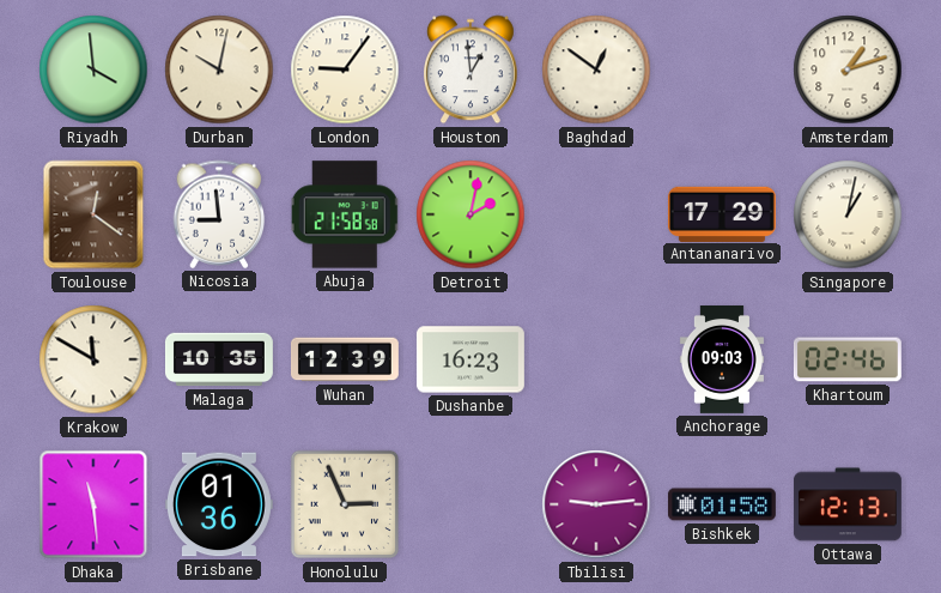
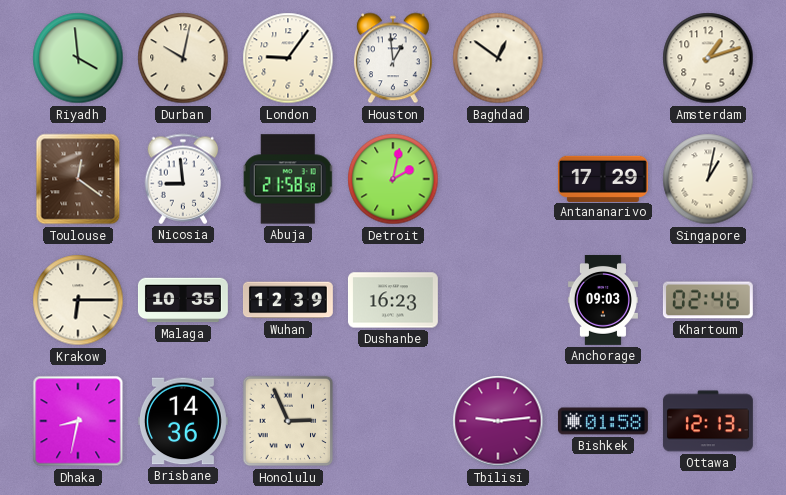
Krakow: 11:50 -> 6:15 (78, 300)
Dhaka: 11:29 -> 8:32 (78, 421)
Brisbane: 01:36 -> 14:36 (183, 421)
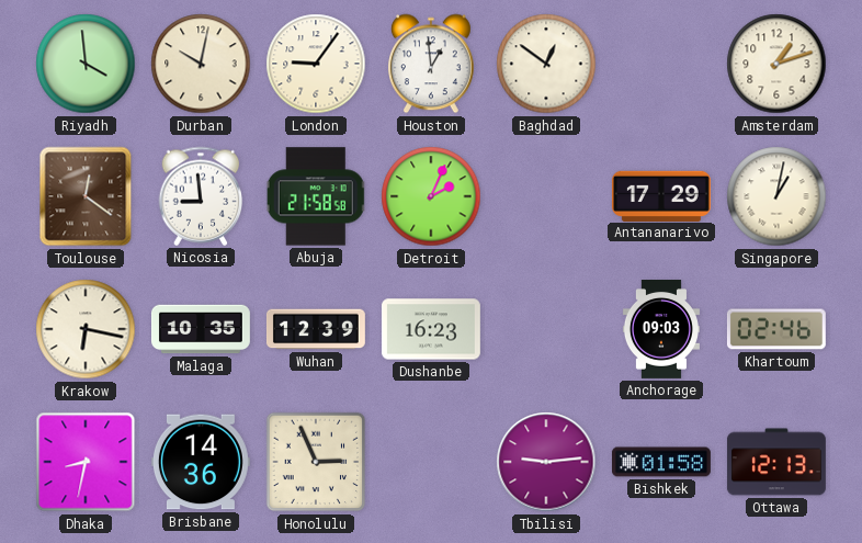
Detroit: 2:02 -> 2:04 (431, 196)
Krakow: 6:15 -> 6:17 (86, 329)
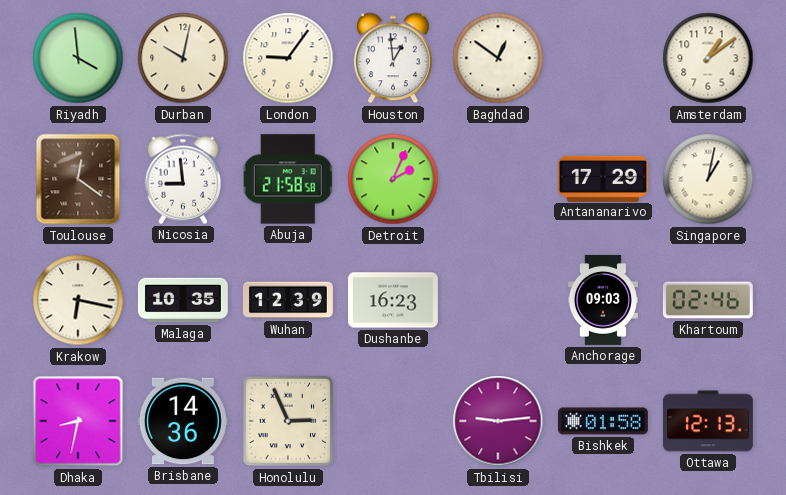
Amsterdam: 1:12 -> 1:09 (708, 58)
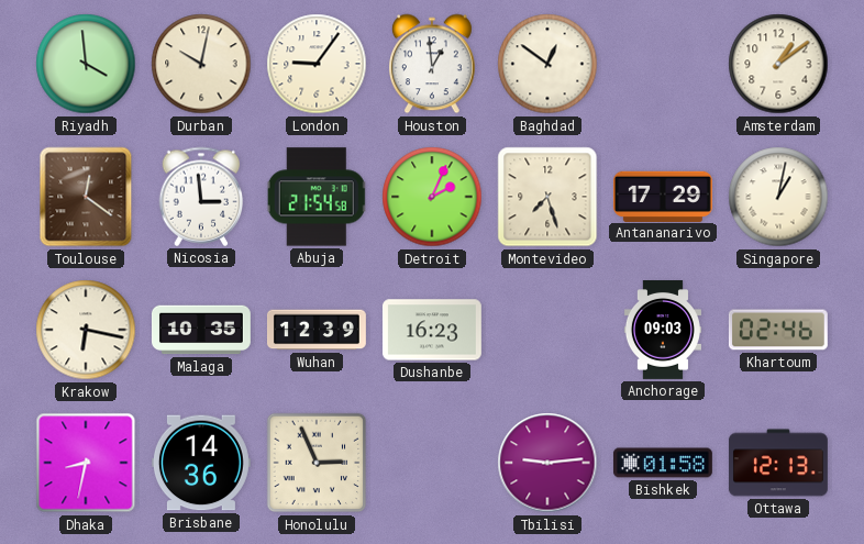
Nicosia: 8:59 -> 2:59 (201, 197)
Abuja: 21:58 -> 21:54 (317, 197)
Montevideo: none -> 7:27 (547, 197)
